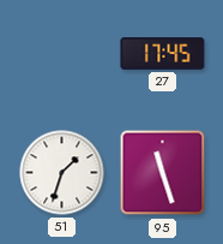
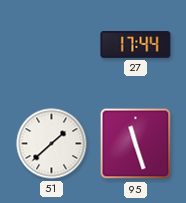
27: 17:45 -> 17:44 (136, 45)
51: 1:33 -> 1:38 (52, 144)
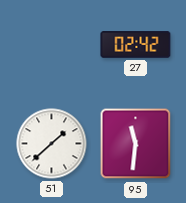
27: 17:44 -> 02:42 (136, 45)
95: 11:27 -> 11:31 (136, 144)
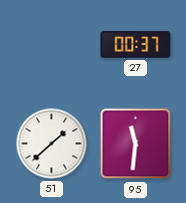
27: 02:42 -> 00:37 (136, 45)
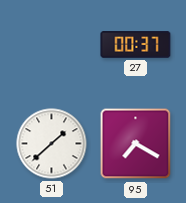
95: 11:31 -> 7:20 (136, 144)
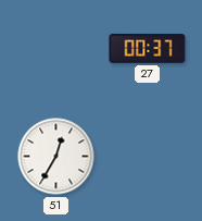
51: 1:38 -> 12:35 (56, 157)
95: 7:20 -> none (136, 144)
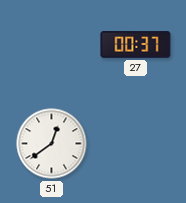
51: 12:35 -> 12:39 (52, 144)
